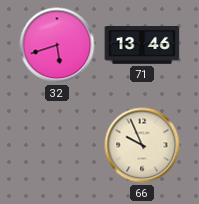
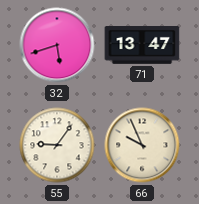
71: 13:46 -> 13:47 (142, 46)
55: none -> 9:06 (57, 145)
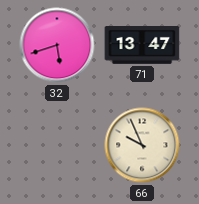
55: 9:06 -> none (57, 145)
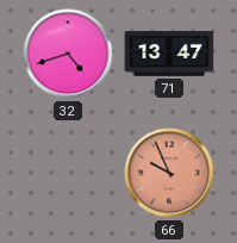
32: 5:42 -> 4:42 (68, 54)
66 dial: cream -> salmon (169, 173)
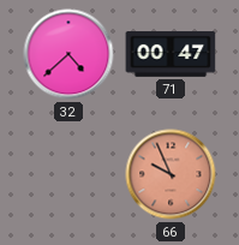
32: 4:42 -> 4:38 (68, 54)
71: 13:47 -> 00:47 (171, 55)
